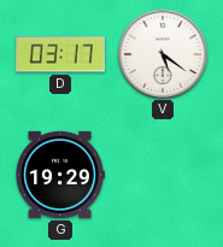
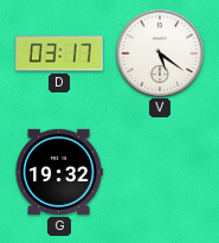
G: 19:29 -> 19:32 (59, 172)
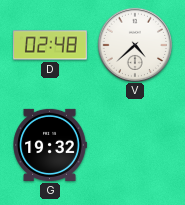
D: 03:17 -> 02:48 (50, 45)
V: 5:21 -> 4:38 (134, 44)
